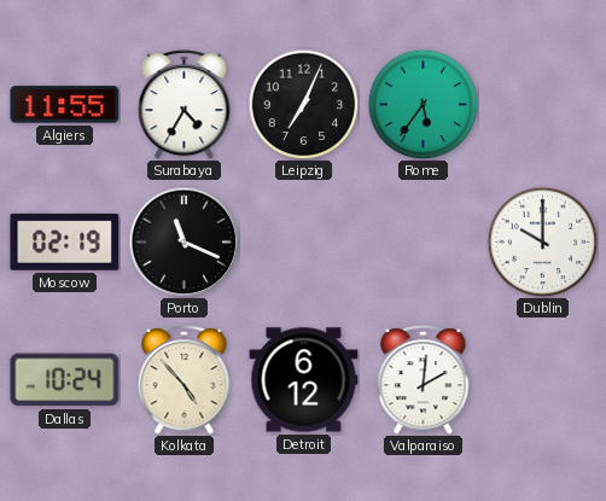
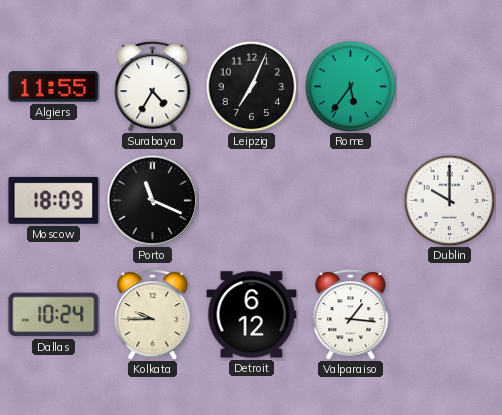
Moscow: 02:19 -> 18:09 (54, 200)
Kolkata: 4:53 -> 9:45 (153, 315)
Valparaiso: 2:01 -> 1:16 (351, 315)
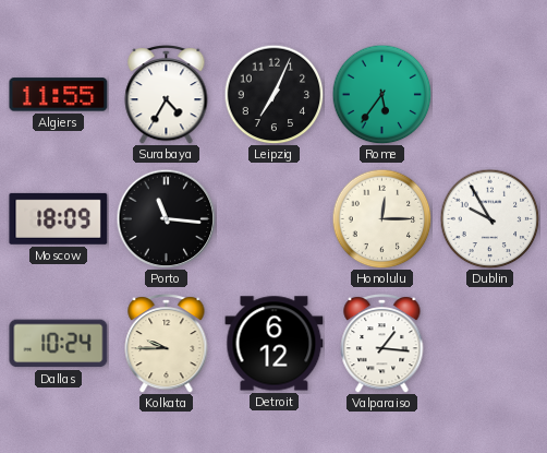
Porto: 11:19 -> 11:16 (166, 218)
Honolulu: none -> 12:15 (381, 218)
Dublin: 10:00 -> 9:55 (489, 218)
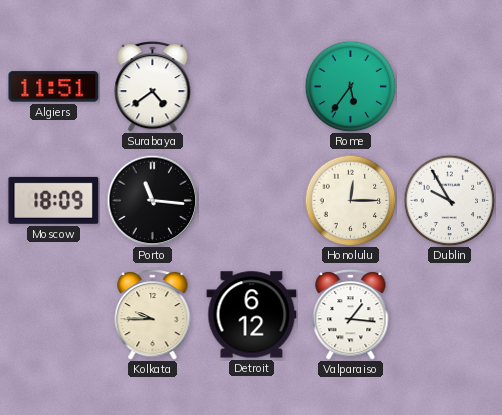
Algiers: 11:55 -> 11:51 (54, 87)
Surabaya: 4:35 -> 4:39 (153, 87)
Leipzig: 7:04 -> none (273, 94)
Dallas: 10:24 -> none (59, 344)
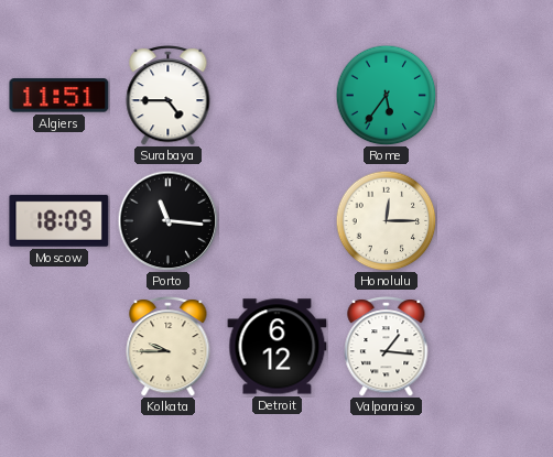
Surabaya: 4:39 -> 4:45 (169, 96)
Dublin: 9:55 -> none (449, 200)
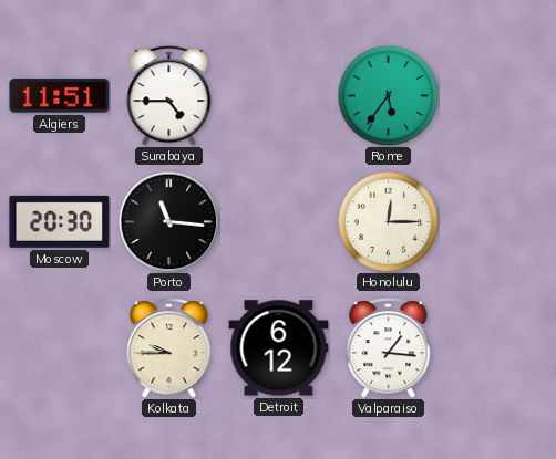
Moscow: 18:09 -> 20:30 (60, 221)
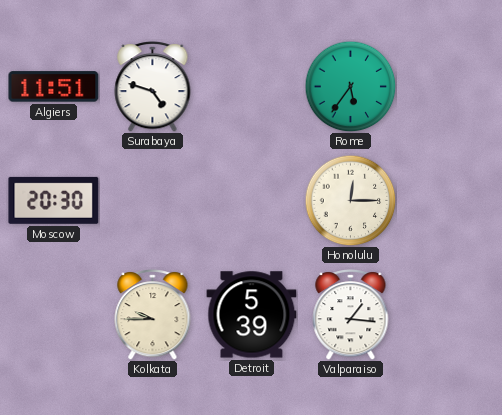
Surabaya: 4:45 -> 4:48 (153, 87)
Porto: 11:16 -> none (168, 221)
Detroit: 6:12 -> 5:39 (252, 315)
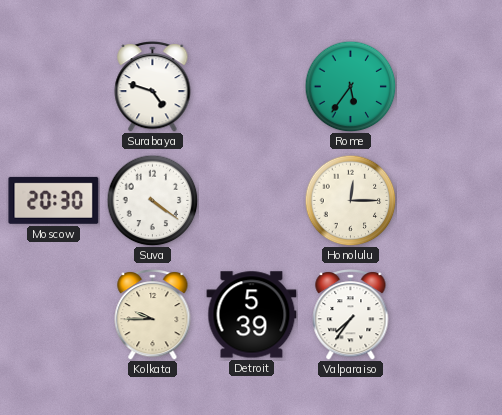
Algiers: 11:51 -> none (54, 87)
Suva: none -> 4:21 (152, 200)
Valparaiso: 1:16 -> 7:36 (351, 315)
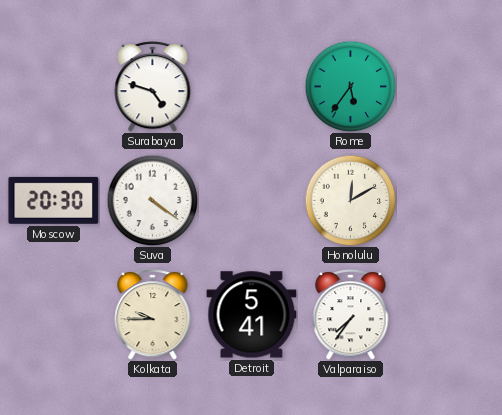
Honolulu: 12:15 -> 12:10 (350, 200)
Detroit: 5:39 -> 5:41 (252, 315)
